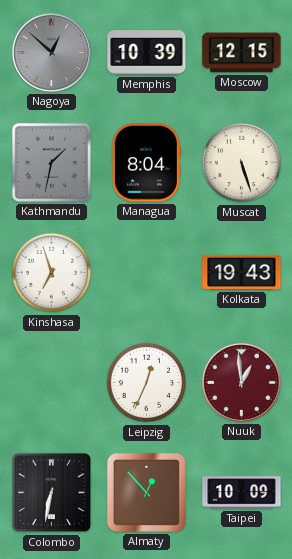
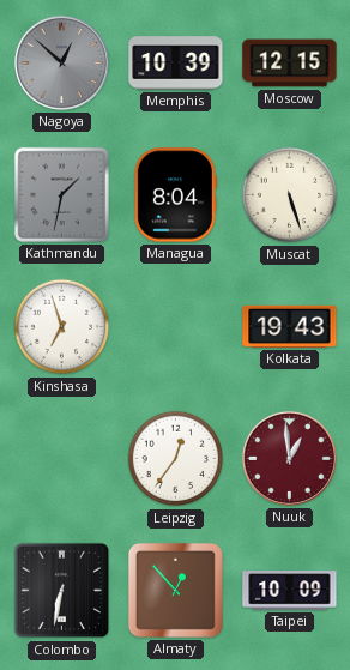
Leipzig: 12:34 -> 12:36 (176, 459)
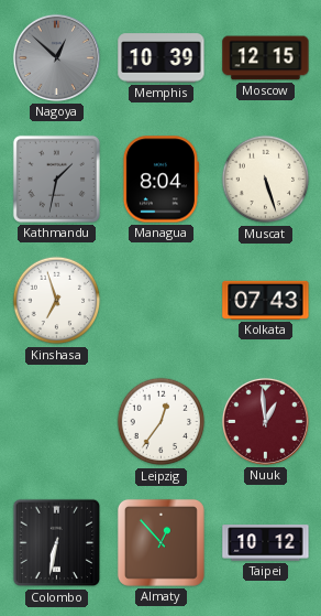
Kolkata: 19:43 -> 07:43 (266, 300)
Taipei: 10:09 -> 10:12 (266, 543)
